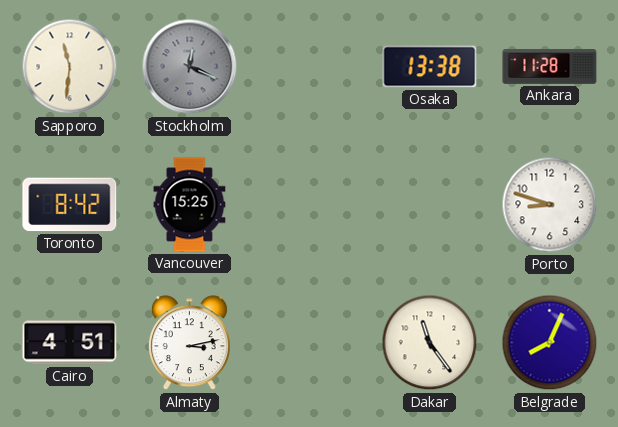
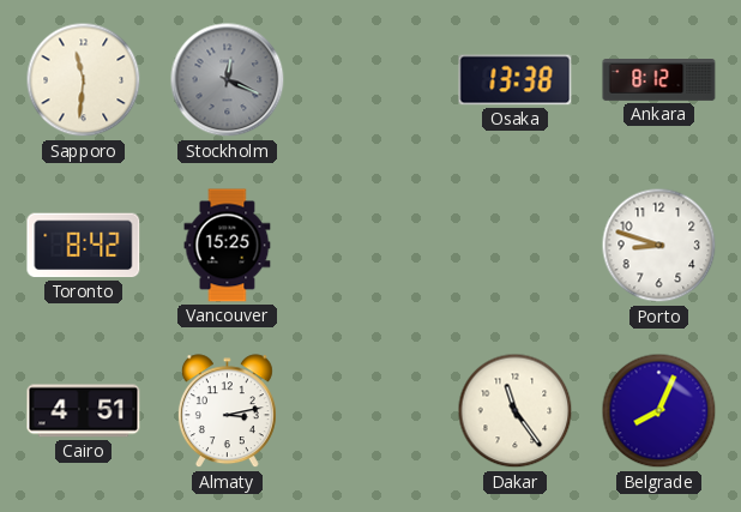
Ankara: 11:28 -> 8:12 (659, 80)
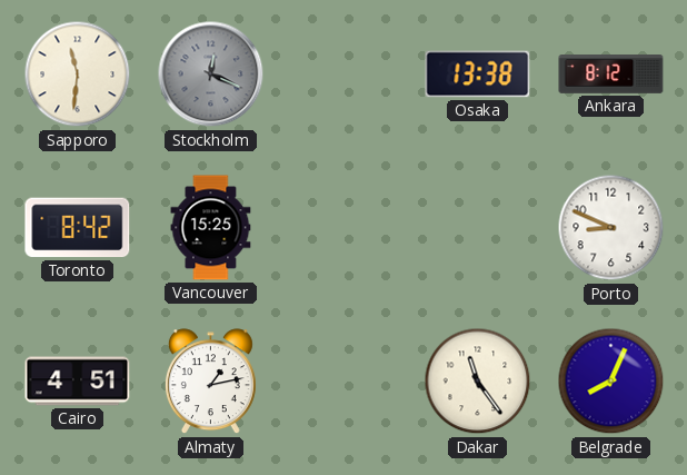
Porto: 8:48 -> 8:49 (611, 228)
Almaty: 3:13 -> 1:13 (210, 382)
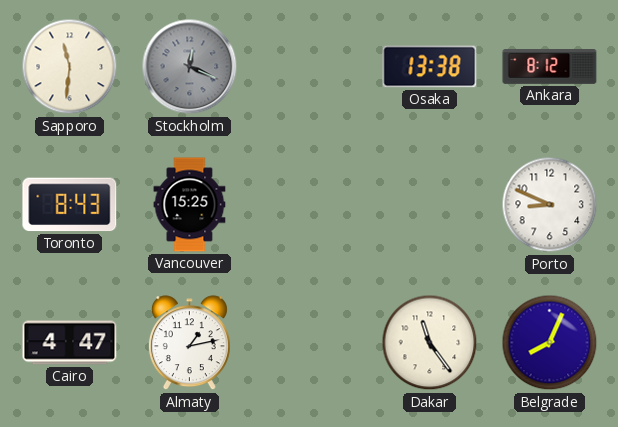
Toronto: 8:42 -> 8:43 (70, 205)
Cairo: 4:51 -> 4:47 (70, 343)
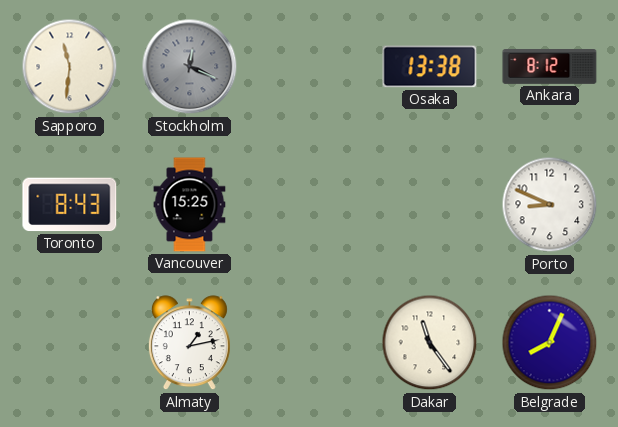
Cairo: 4:47 -> none (70, 343)
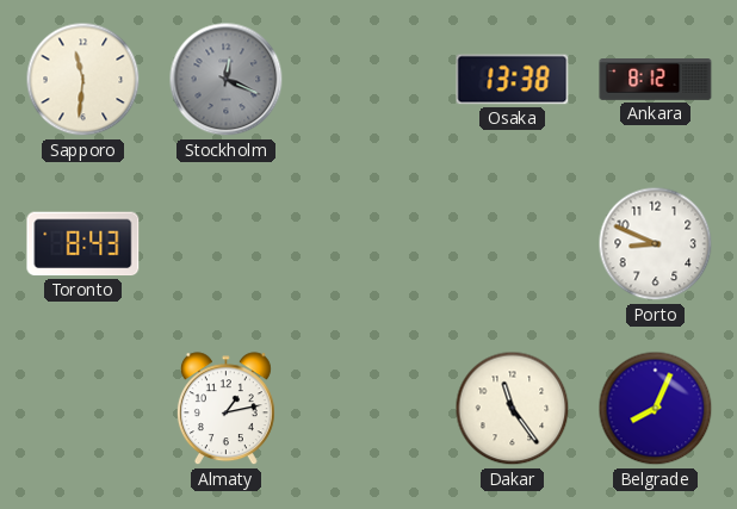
Vancouver: 15:25 -> none (190, 205)
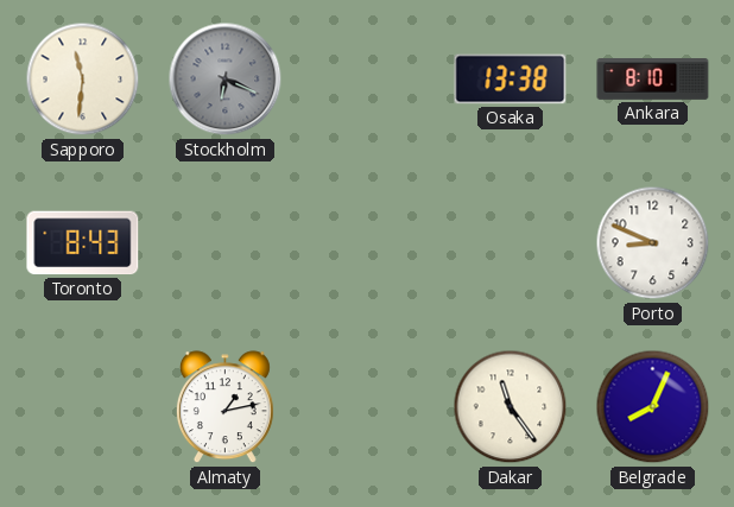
Stockholm: 12:19 -> 6:19 (226, 80)
Ankara: 8:12 -> 8:10 (653, 80)
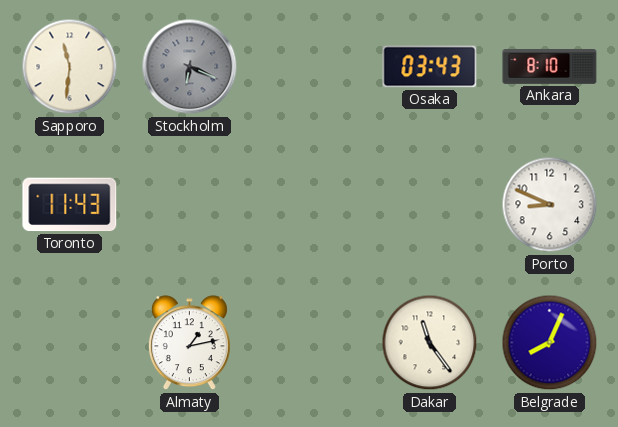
Osaka: 13:38 -> 03:43 (430, 67)
Toronto: 8:43 -> 11:43 (70, 205)
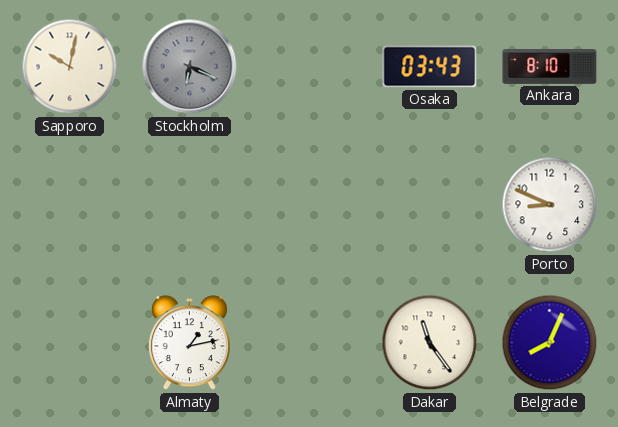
Sapporo: 11:31 -> 10:02 (70, 67)
Toronto: 11:43 -> none (70, 205)
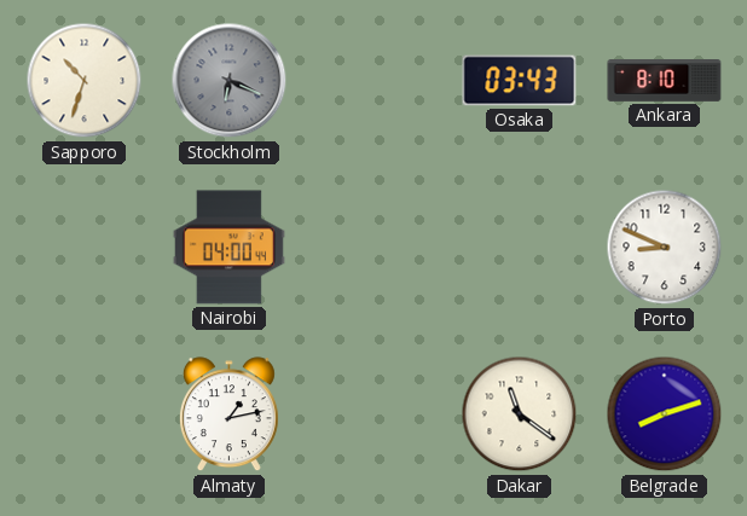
Sapporo: 10:02 -> 10:33 (85, 81)
Nairobi: none -> 04:00 (228, 248)
Dakar: 11:24 -> 11:21 (520, 414)
Belgrade: 8:04 -> 8:12 (665, 414)
